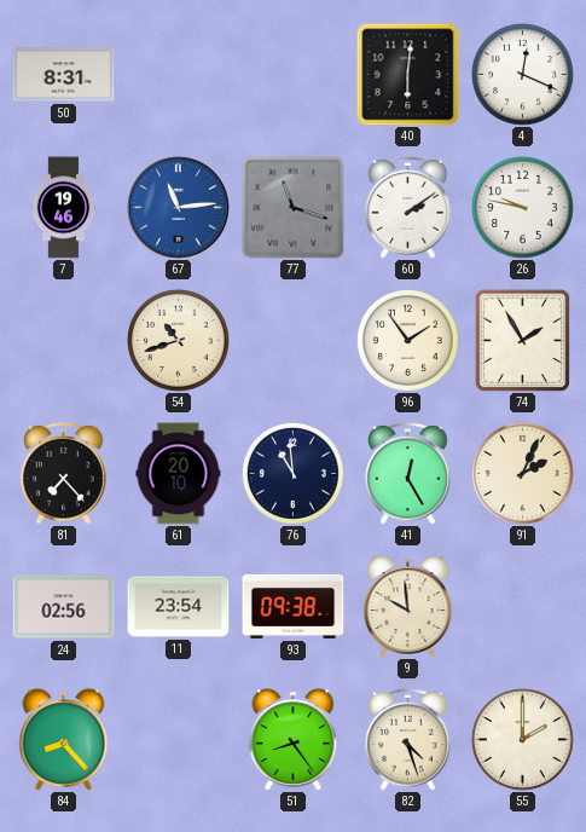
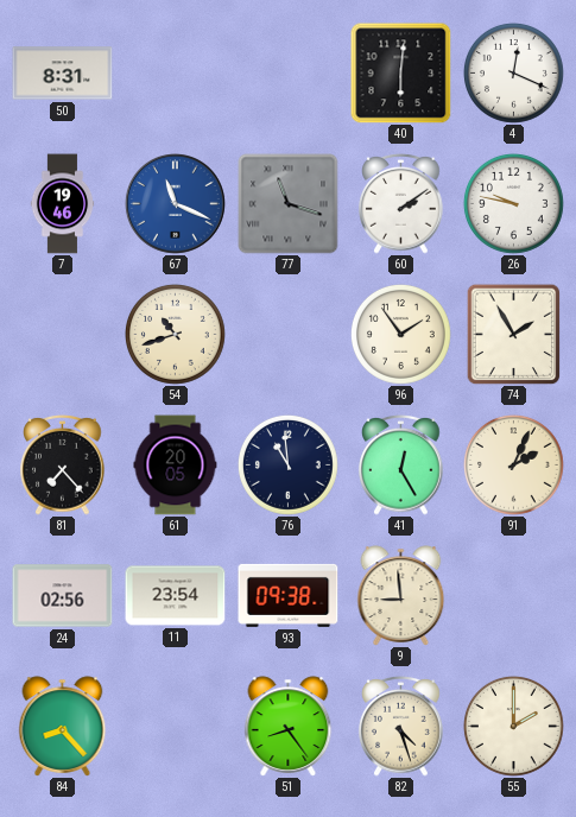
67: 11:14 -> 11:19 (176, 204)
61: 20:10 -> 20:05 (176, 465)
9: 9:59 -> 8:59 (401, 596)
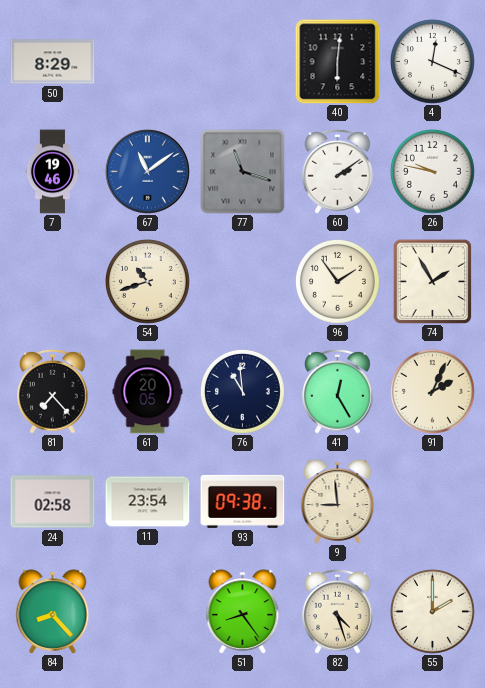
50: 8:31 -> 8:29 (53, 62)
67: 11:19 -> 11:09 (148, 172)
24: 02:56 -> 02:58 (53, 502)
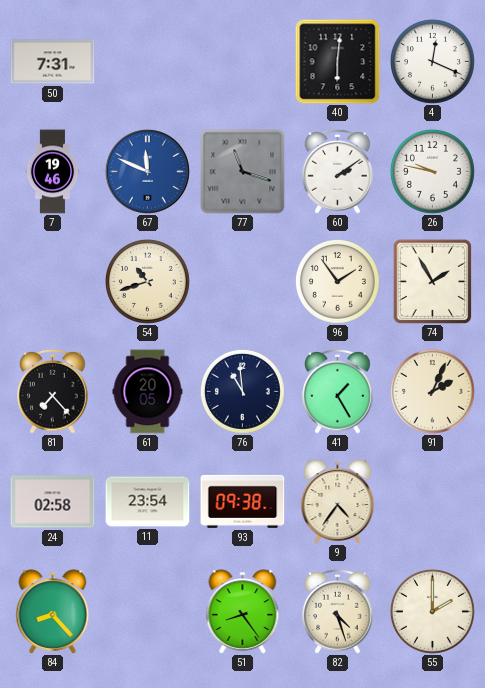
50: 8:29 -> 7:31 (53, 62)
67: 11:09 -> 11:49 (148, 172)
41: 12:25 -> 1:25 (338, 392)
9: 8:59 -> 4:36 (338, 502)
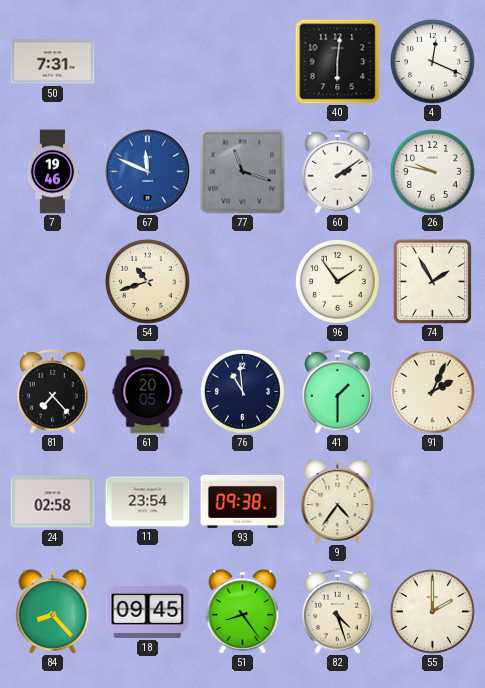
41: 1:25 -> 1:30 (338, 392)
18: none -> 09:45 (148, 611)
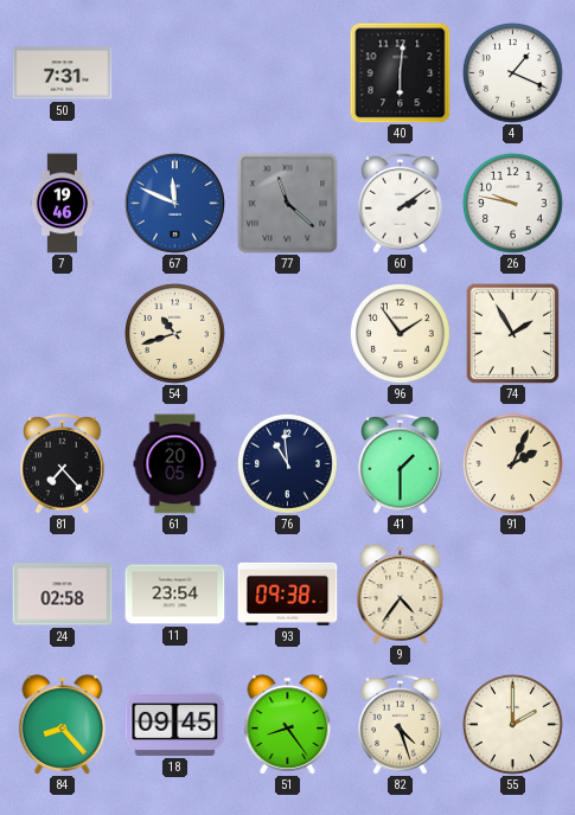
4: 12:19 -> 1:19 (512, 72)
77: 11:18 -> 11:22 (288, 204)
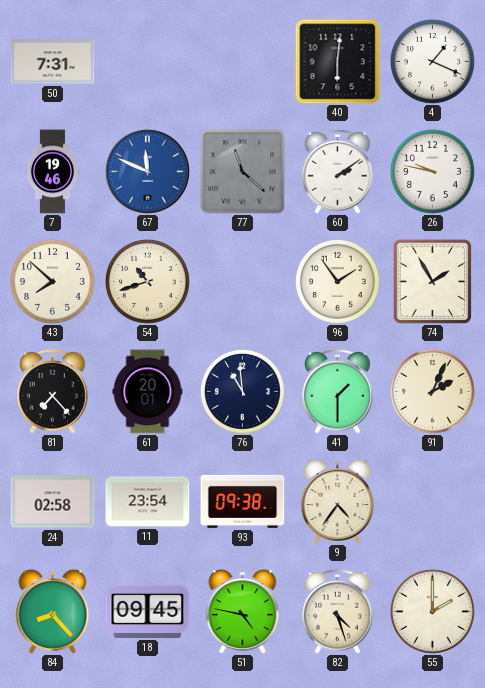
43: none -> 7:52 (52, 281)
61: 20:05 -> 20:01 (148, 392)
51: 8:24 -> 4:47 (243, 612)
